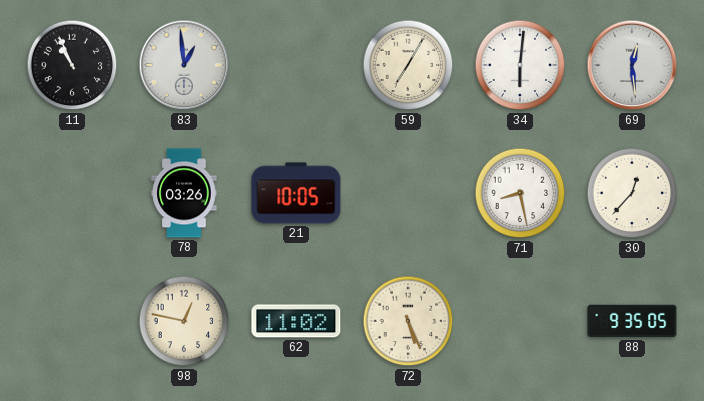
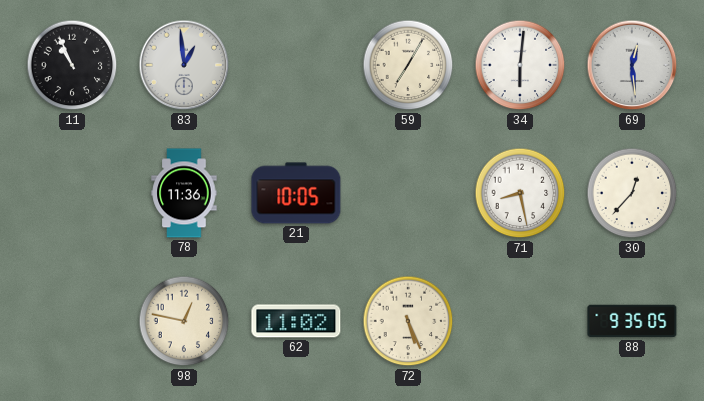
78: 03:26 -> 11:36 (184, 193)
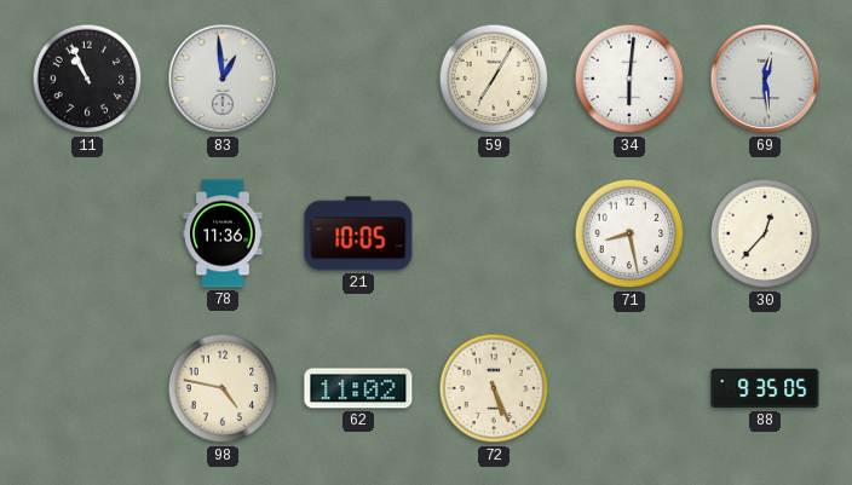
98: 12:47 -> 4:47 (223, 388)
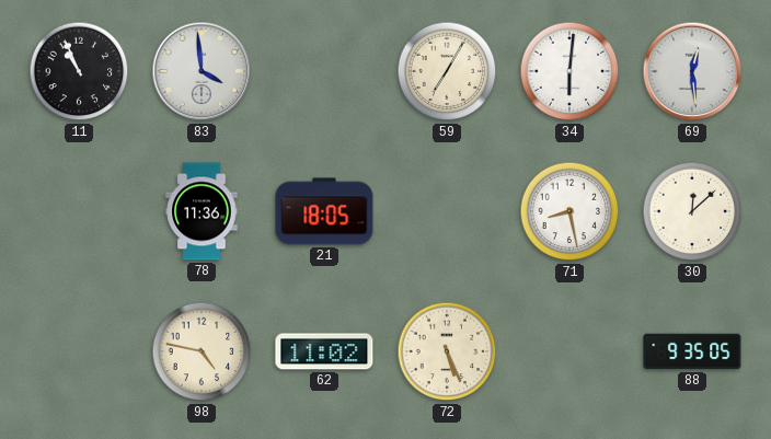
83: 12:59 -> 3:59 (202, 71)
21: 10:05 -> 18:05 (324, 211)
30: 12:37 -> 12:08 (692, 211)
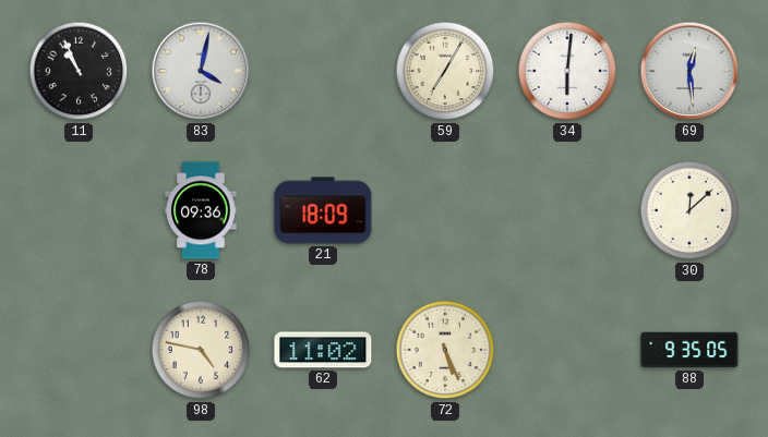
83: 3:59 -> 4:02 (201, 71)
78: 11:36 -> 09:36 (201, 210)
21: 18:05 -> 18:09 (323, 210)
71: 8:28 -> none (569, 211)
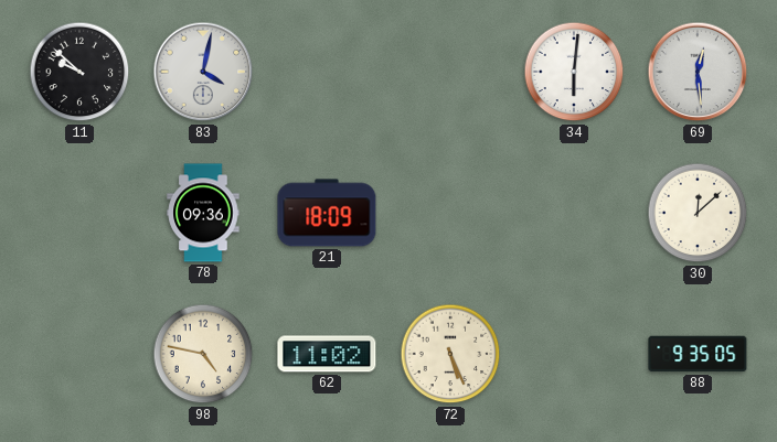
11: 10:56 -> 9:52 (79, 72)
59: 7:05 -> none (445, 71)
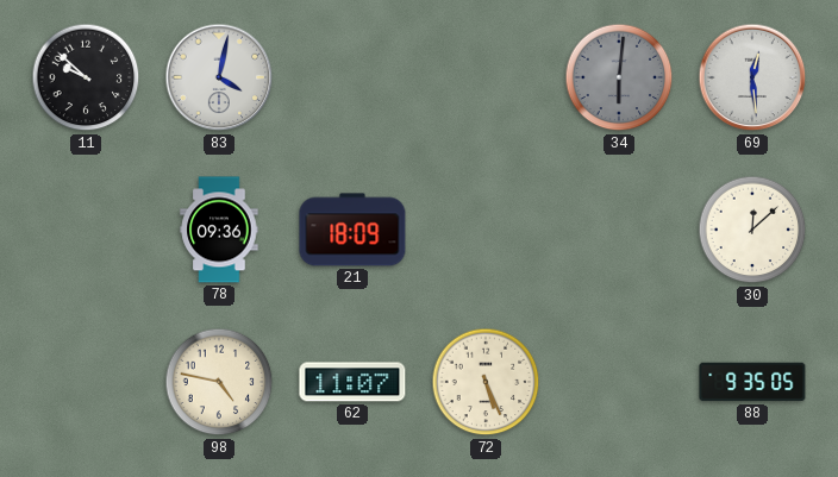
34 dial: white -> grey (619, 77)
62: 11:02 -> 11:07 (352, 382)
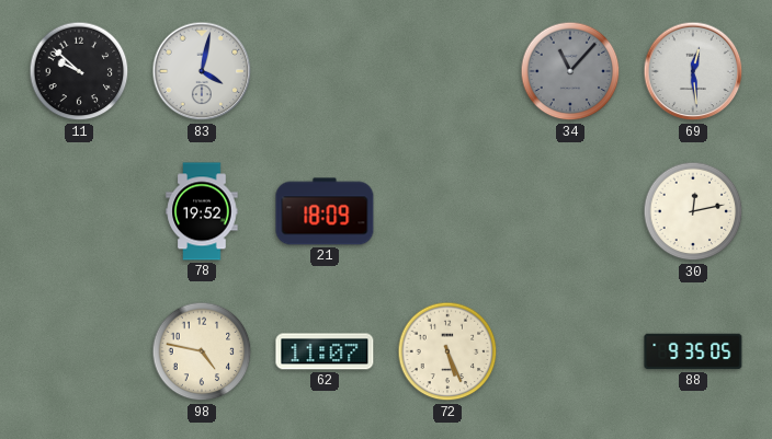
34: 6:01 -> 11:07 (570, 71)
78: 09:36 -> 19:52 (202, 211)
30: 12:08 -> 12:13 (693, 211)
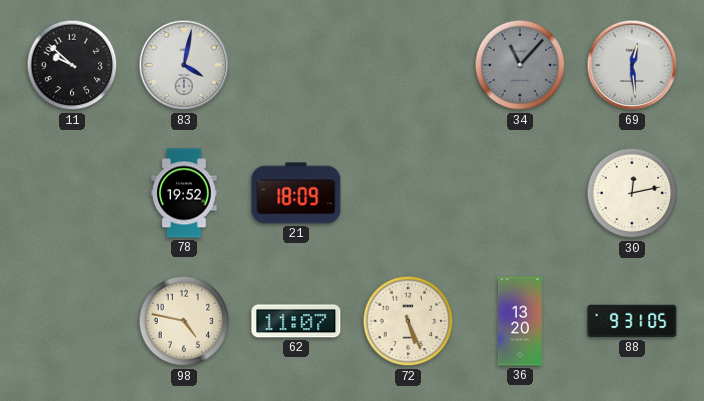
36: none -> 13:20 (520, 321)
88: 9:35 -> 9:31 (632, 321)
